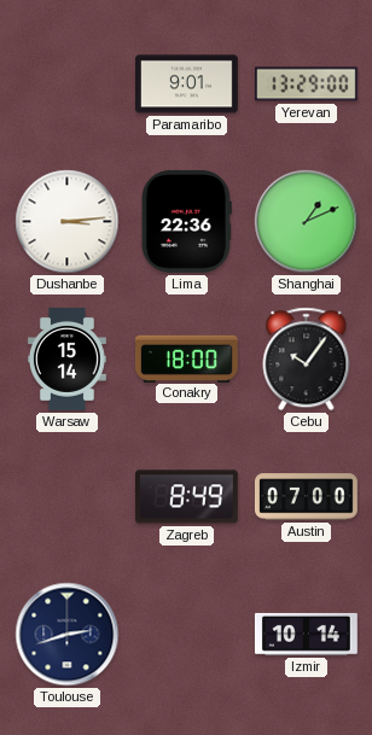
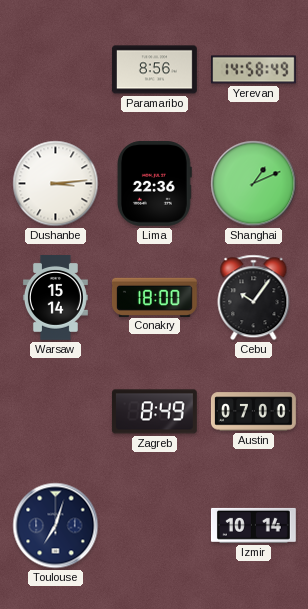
Paramaribo: 9:01 -> 8:56 (155, 70)
Yerevan: 13:29 -> 14:58 (254, 70)
Toulouse: 2:42 -> 7:03 (56, 526)
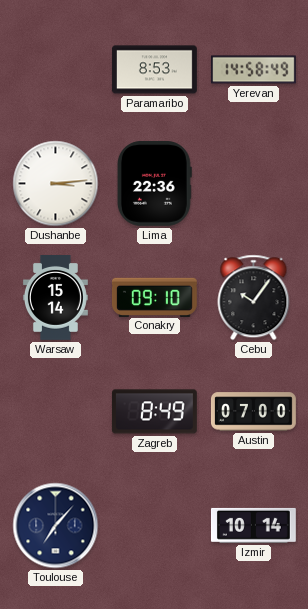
Paramaribo: 8:56 -> 8:53 (155, 70)
Shanghai: 1:11 -> none (254, 184)
Conakry: 18:00 -> 09:10 (154, 297)
Toulouse: 7:03 -> 7:07 (56, 526)
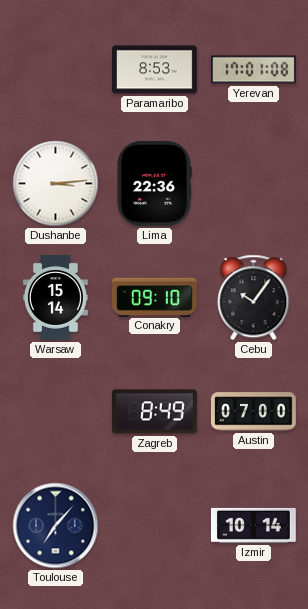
Yerevan: 14:58 -> 17:01 (254, 70)
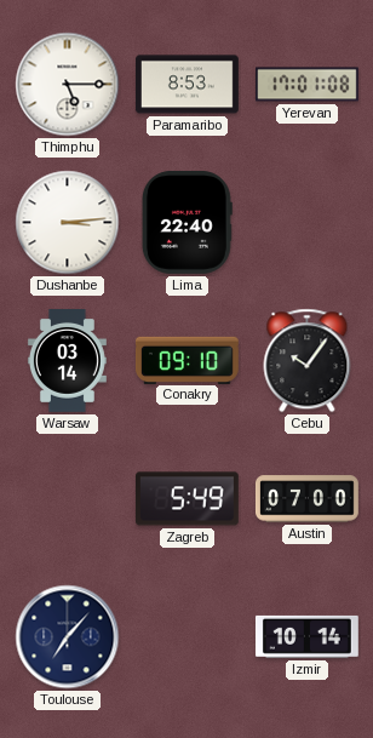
Thimphu: none -> 5:15 (68, 85)
Lima: 22:36 -> 22:40 (187, 222)
Warsaw: 15:14 -> 03:14 (67, 361)
Zagreb: 8:49 -> 5:49 (187, 499)
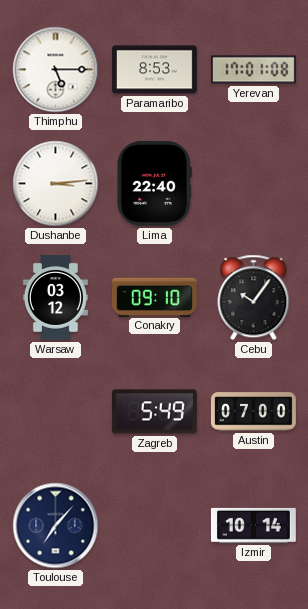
Warsaw: 03:14 -> 03:12 (55, 298)
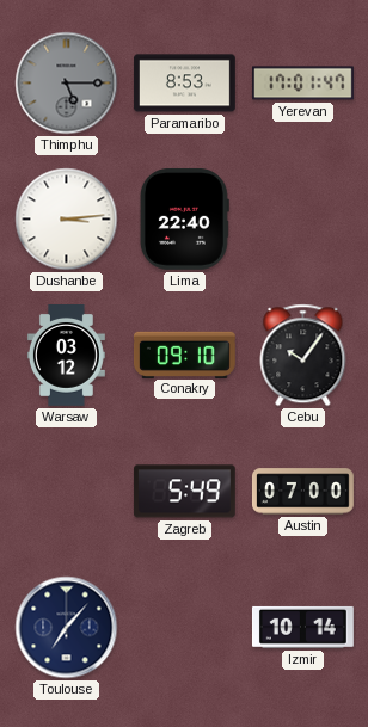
Thimphu dial: white -> grey (67, 84)
Yerevan: 17:01:08 -> 17:01:47 (303, 84)
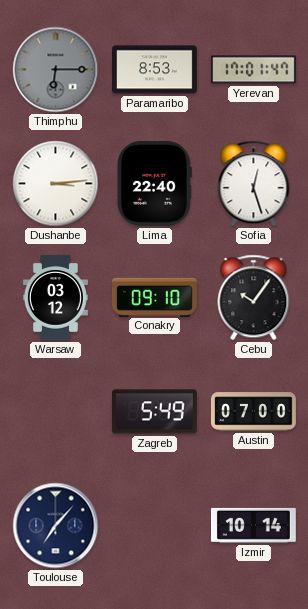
Thimphu: 5:15 -> 6:15 (56, 70)
Sofia: none -> 12:27 (254, 184)
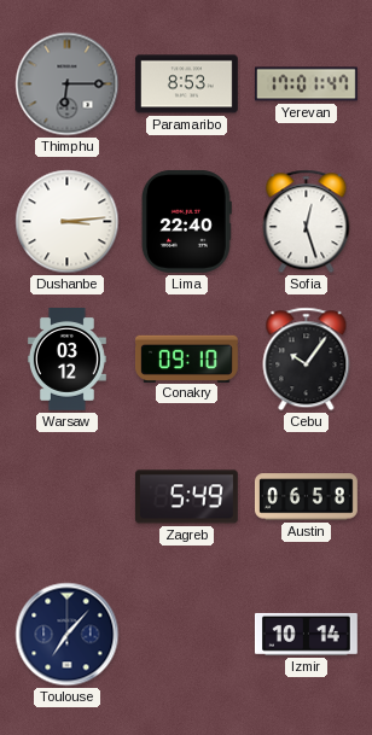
Austin: 07:00 -> 06:58 (307, 497)
